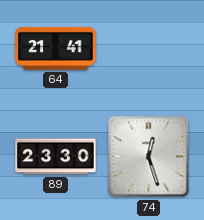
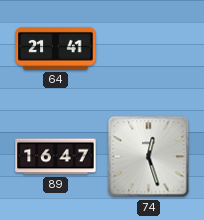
89: 23:30 -> 16:47 (56, 157)
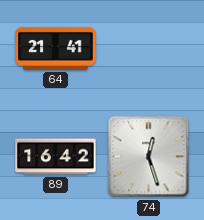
89: 16:47 -> 16:42 (56, 157)
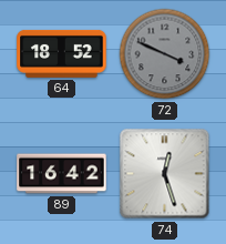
64: 21:41 -> 18:52 (62, 53)
72: none -> 3:49 (165, 54)
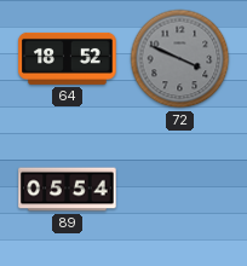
89: 16:42 -> 05:54 (68, 190)
74: 12:27 -> none (165, 174)
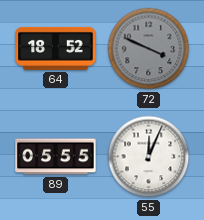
89: 05:54 -> 05:55 (56, 157)
55: none -> 12:04 (149, 157)
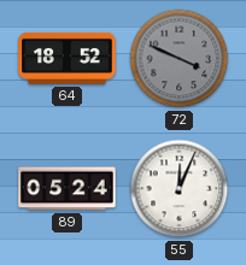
89: 05:55 -> 05:24 (68, 189)
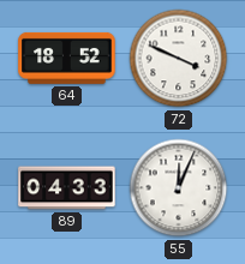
72 dial: grey -> white (179, 59)
89: 05:24 -> 04:33 (67, 188)
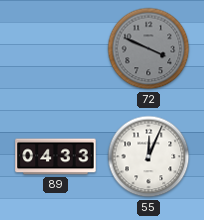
64: 18:52 -> none (67, 58)
72 dial: white -> grey (149, 49)
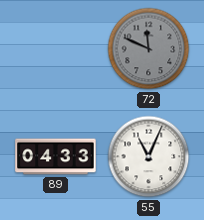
72: 3:49 -> 11:49 (149, 49)
55: 12:04 -> 11:04 (149, 157)
